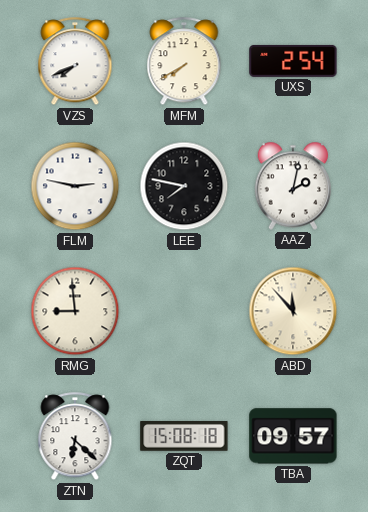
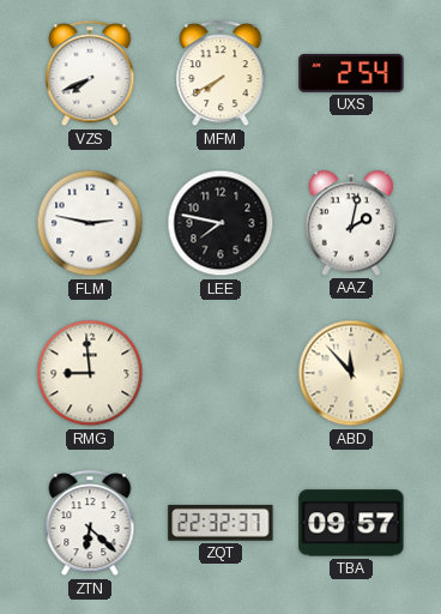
ZQT: 15:08 -> 22:32 (220, 524)
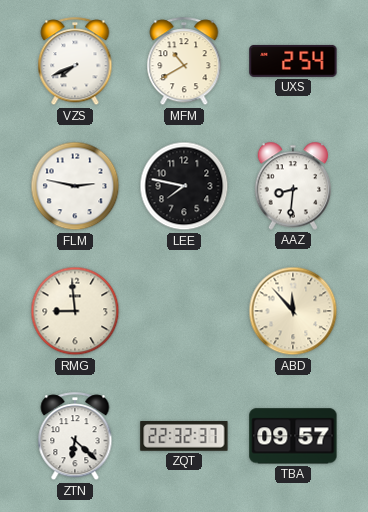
MFM: 7:40 -> 10:40 (184, 62)
AAZ: 2:02 -> 8:31 (293, 186)
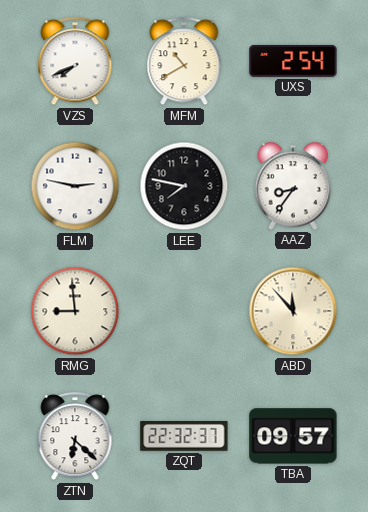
AAZ: 8:31 -> 8:36 (293, 186)
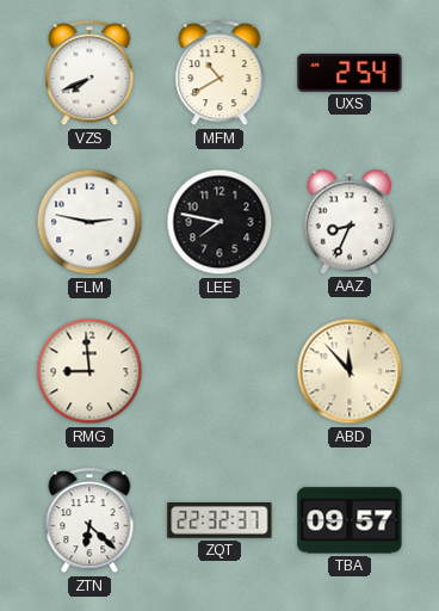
AAZ: 8:36 -> 8:34 (350, 222)
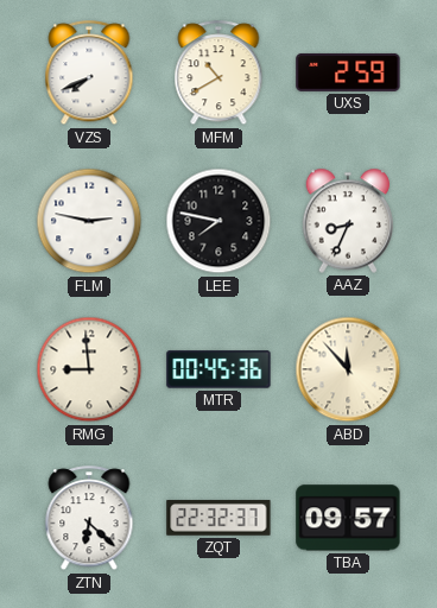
UXS: 2:54 -> 2:59 (348, 72)
MTR: none -> 00:45 (218, 369)
